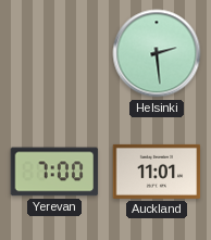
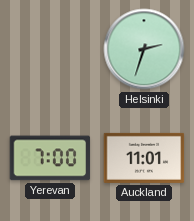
Helsinki: 2:29 -> 2:33 (144, 49)
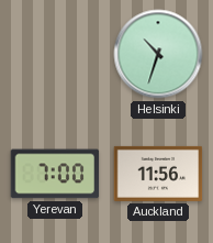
Helsinki: 2:33 -> 10:33 (158, 54)
Auckland: 11:01 -> 11:56 (158, 174)
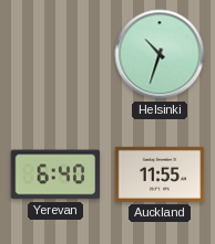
Yerevan: 7:00 -> 6:40 (55, 174)
Auckland: 11:56 -> 11:55 (160, 174)
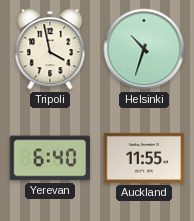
Tripoli: none -> 3:58 (50, 49)
